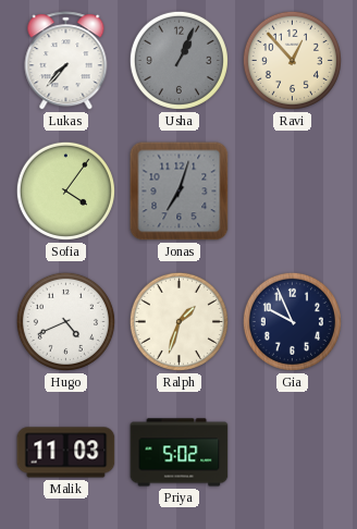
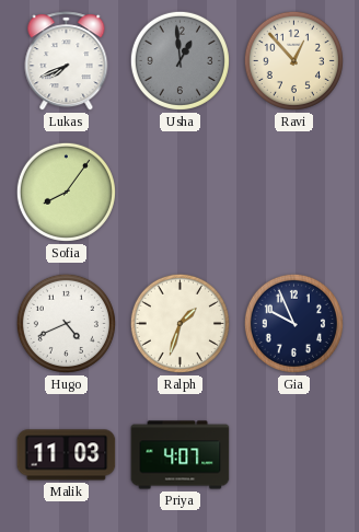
Lukas: 7:37 -> 7:41 (67, 61)
Usha: 1:04 -> 12:59 (179, 60)
Sofia: 4:06 -> 8:06 (66, 192)
Jonas: 7:03 -> none (180, 192)
Priya: 5:02 -> 4:07 (181, 455)
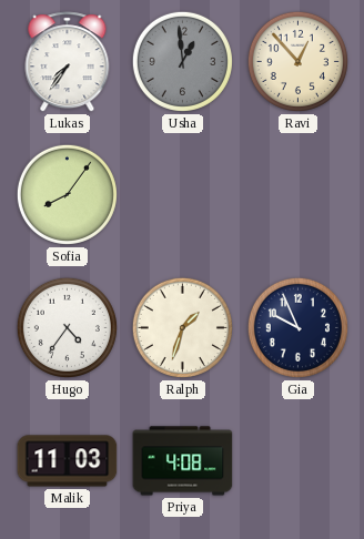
Lukas: 7:41 -> 7:36 (68, 62)
Hugo: 4:41 -> 4:36 (67, 327)
Priya: 4:07 -> 4:08 (183, 461)
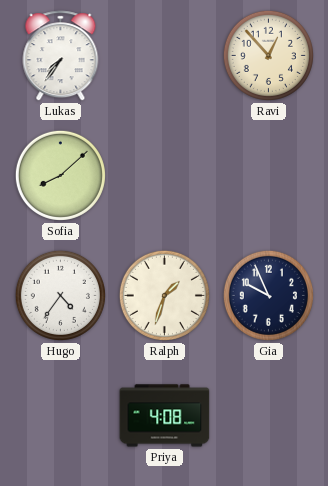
Usha: 12:59 -> none (182, 61)
Sofia: 8:06 -> 8:08 (60, 175)
Malik: 11:03 -> none (68, 461)
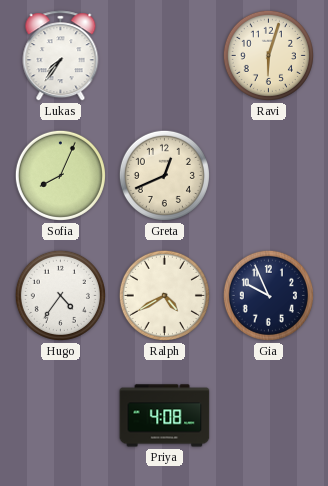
Ravi: 12:53 -> 6:03 (268, 55)
Sofia: 8:08 -> 8:04 (60, 175)
Greta: none -> 12:41 (164, 175)
Ralph: 1:33 -> 4:40 (164, 295)
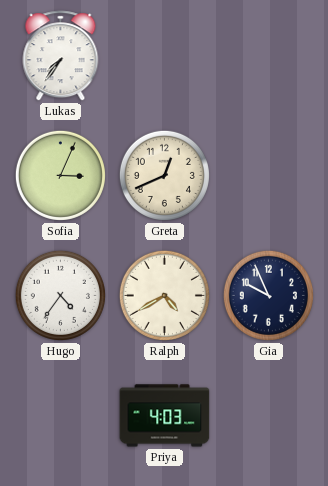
Ravi: 6:03 -> none (268, 55)
Sofia: 8:04 -> 3:04 (60, 175)
Priya: 4:08 -> 4:03 (165, 416)
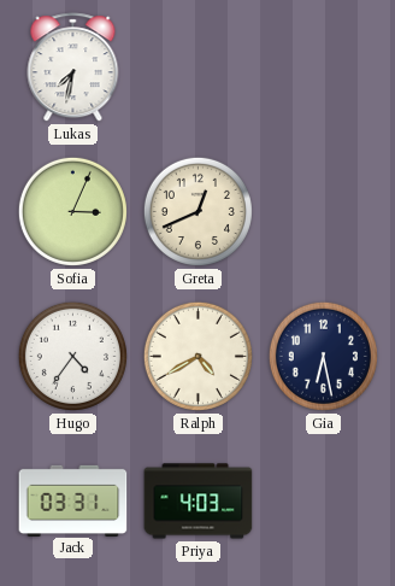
Lukas: 7:36 -> 7:32 (73, 68)
Gia: 9:56 -> 6:28 (323, 356)
Jack: none -> 03:31 (73, 500)
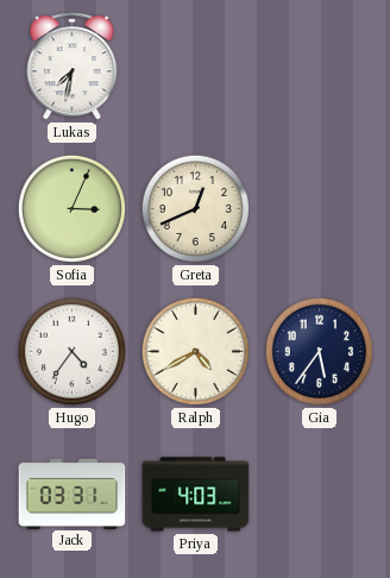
Gia: 6:28 -> 5:36 (319, 351)
